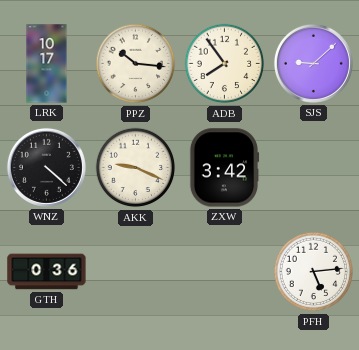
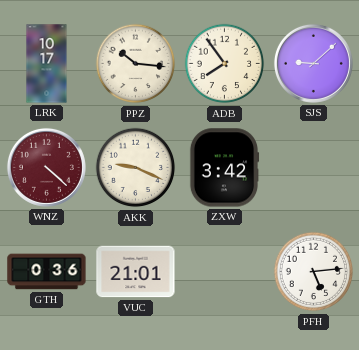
WNZ dial: black -> burgundy (46, 167)
VUC: none -> 21:01 (136, 272)
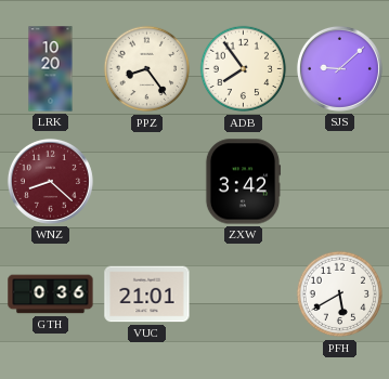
LRK: 10:17 -> 10:20 (51, 69)
PPZ: 10:16 -> 8:24 (147, 69)
WNZ: 4:22 -> 8:22 (50, 181)
AKK: 9:19 -> none (136, 168)
PFH: 5:14 -> 5:40 (340, 295)
